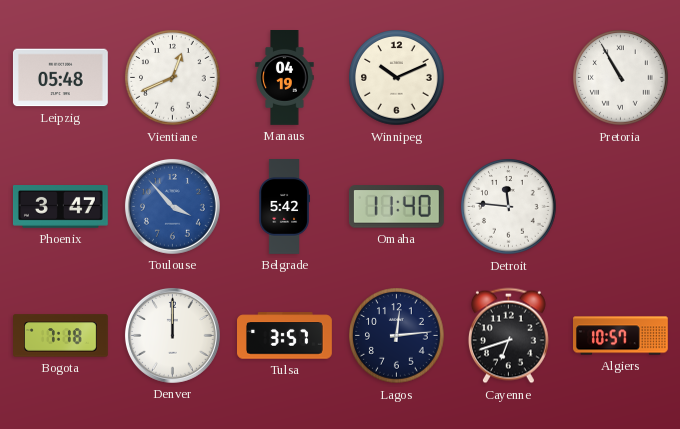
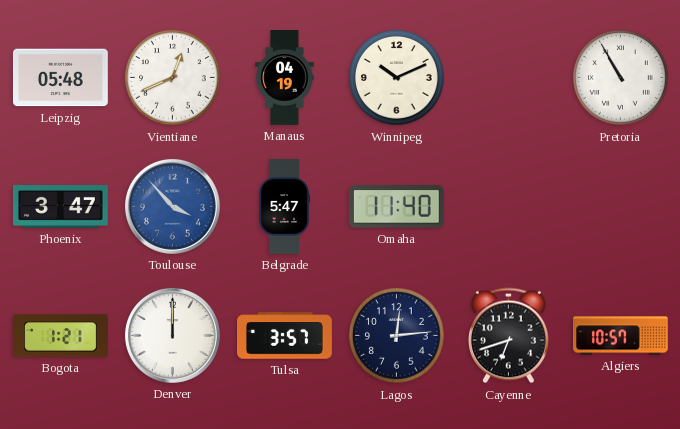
Belgrade: 5:42 -> 5:47 (284, 207)
Detroit: 11:46 -> none (509, 207)
Bogota: 7:18 -> 1:21 (61, 336)
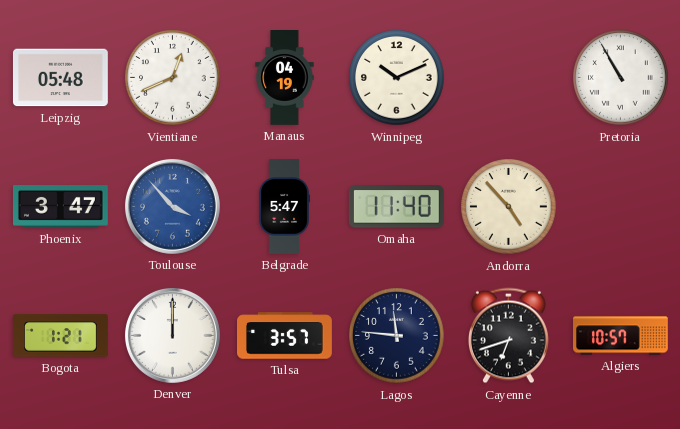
Andorra: none -> 4:53 (509, 207)
Lagos: 12:14 -> 11:46 (397, 336)
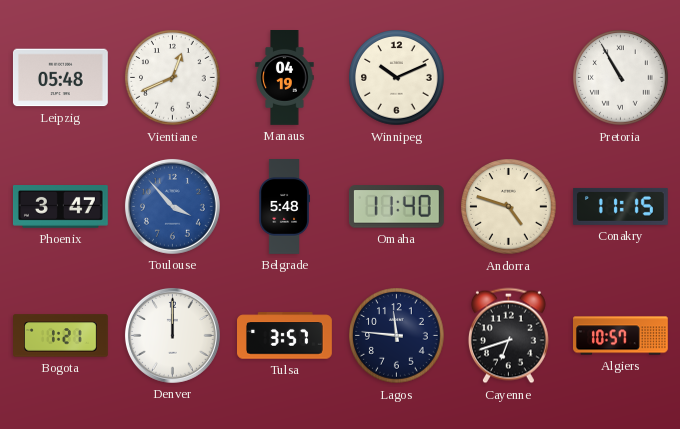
Belgrade: 5:47 -> 5:48 (284, 207)
Andorra: 4:53 -> 4:48 (509, 207)
Conakry: none -> 11:15 (621, 206)
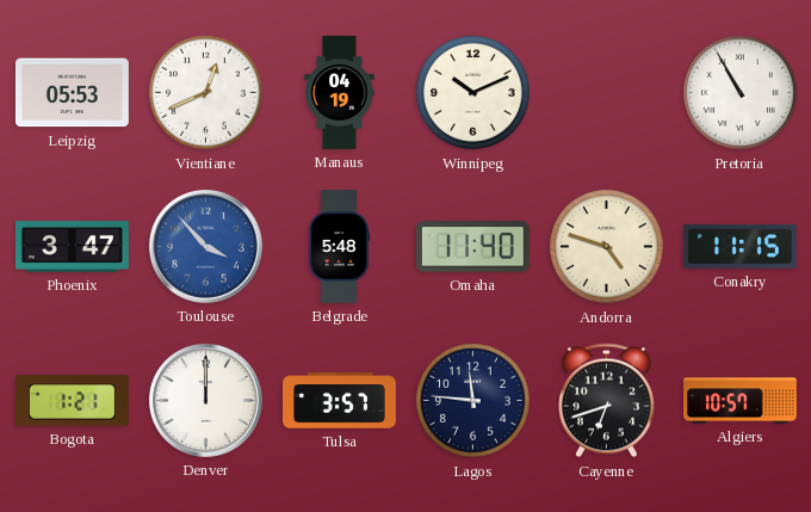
Leipzig: 05:48 -> 05:53 (72, 93)
